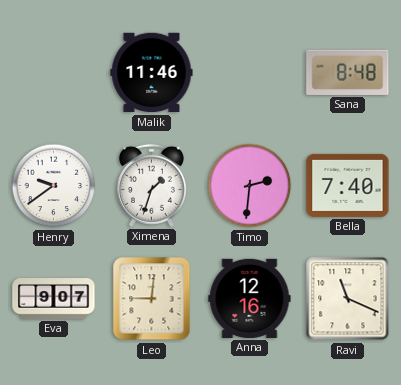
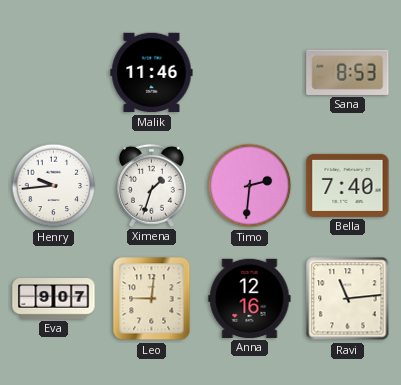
Sana: 8:48 -> 8:53 (348, 72)
Henry: 9:39 -> 9:44 (54, 186)
Ravi: 11:19 -> 11:14 (348, 299)
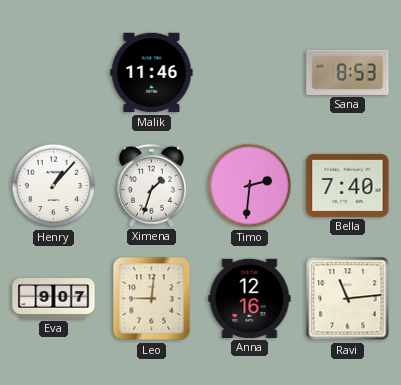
Henry: 9:44 -> 1:07 (54, 186)
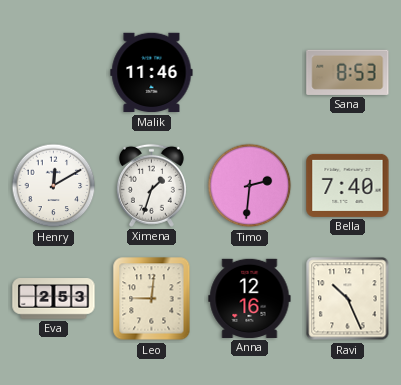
Henry: 1:07 -> 12:10 (54, 186)
Eva: 9:07 -> 2:53 (54, 299)
Ravi: 11:14 -> 10:26 (348, 299)
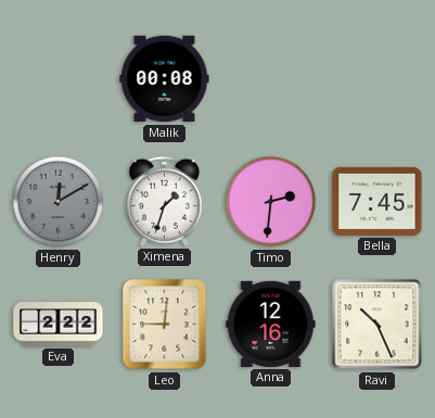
Malik: 11:46 -> 00:08 (165, 79)
Sana: 8:53 -> none (348, 72)
Henry dial: white -> grey (59, 202)
Bella: 7:40 -> 7:45 (378, 201)
Eva: 2:53 -> 2:22 (59, 325)
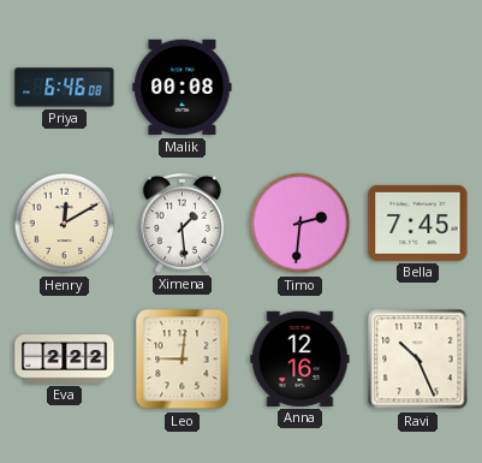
Priya: none -> 6:46 (65, 88)
Henry dial: grey -> cream (65, 224)
Ximena: 1:33 -> 1:29 (182, 222)
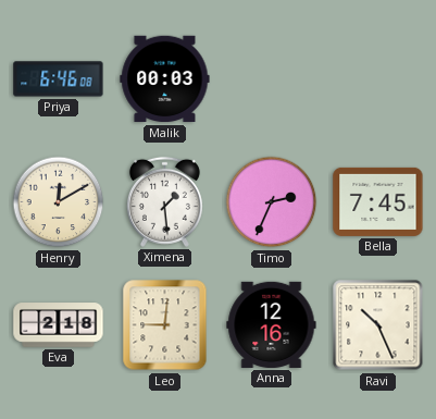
Malik: 00:08 -> 00:03 (165, 79)
Timo: 2:31 -> 2:34 (272, 202)
Eva: 2:22 -> 2:18 (59, 325)
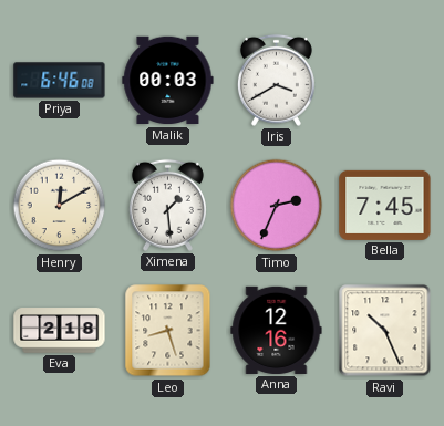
Iris: none -> 3:40 (276, 80)
Leo: 9:01 -> 8:27 (168, 331)
